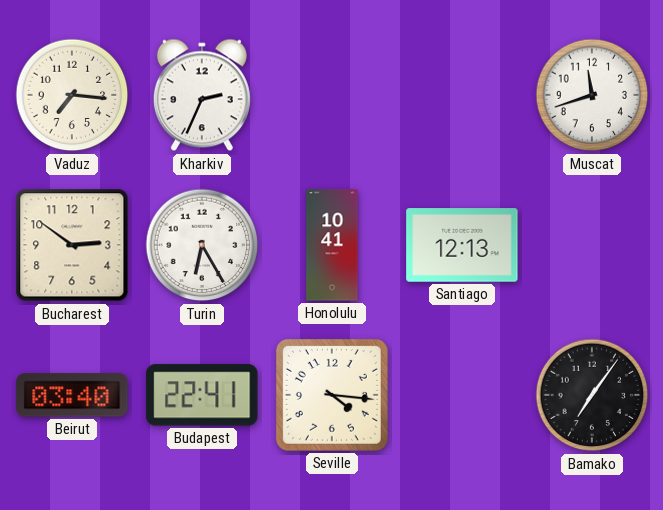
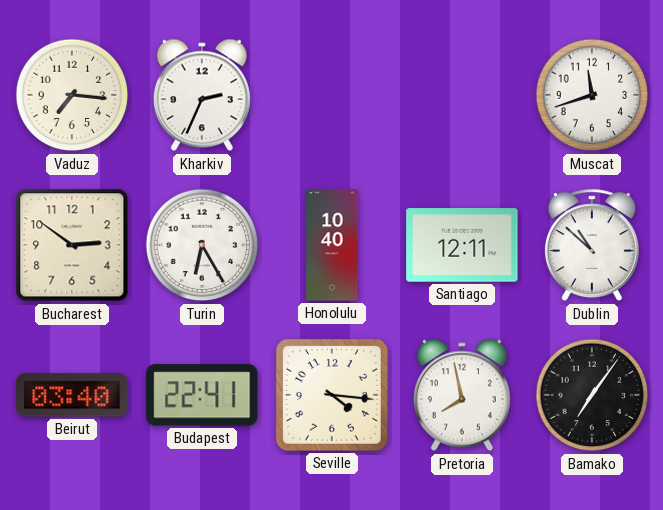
Honolulu: 10:41 -> 10:40 (332, 245)
Santiago: 12:13 -> 12:11 (462, 245)
Dublin: none -> 10:52 (592, 246)
Pretoria: none -> 7:58 (462, 395)
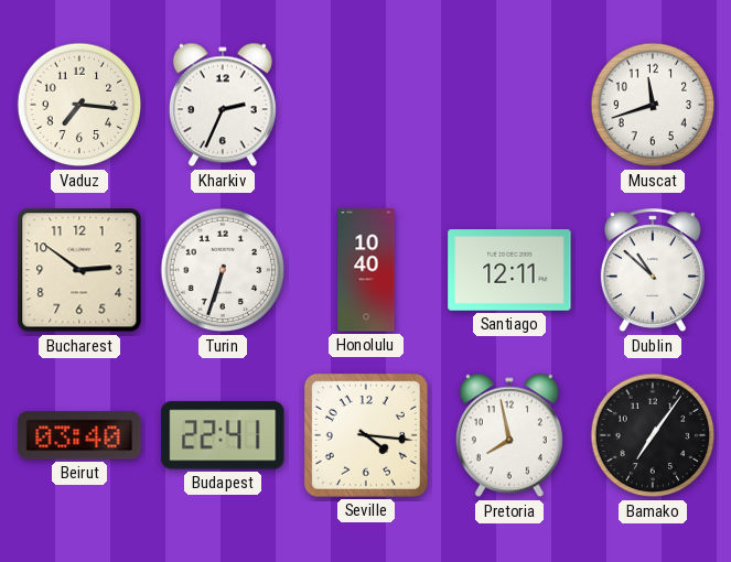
Turin: 6:25 -> 6:33 (223, 270)
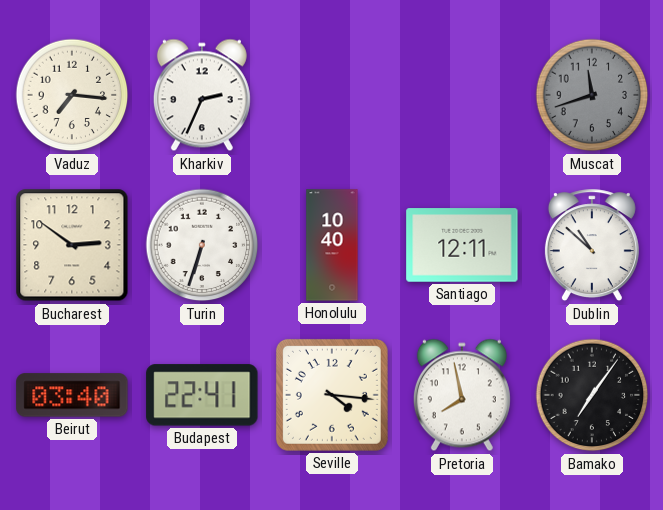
Muscat dial: white -> grey (592, 95)
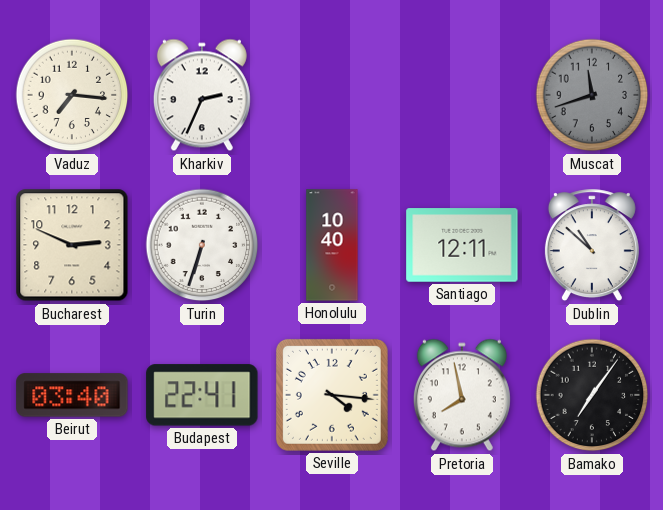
Bucharest: 2:51 -> 2:49 (72, 245)
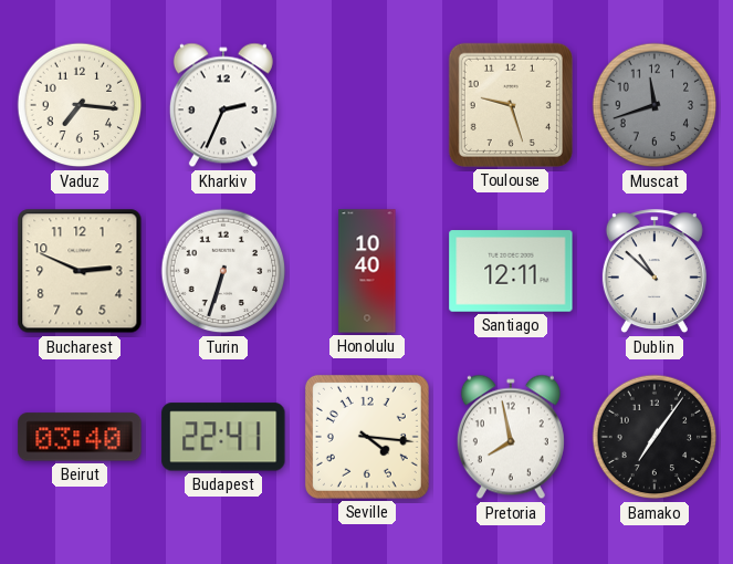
Toulouse: none -> 9:27 (511, 105)
